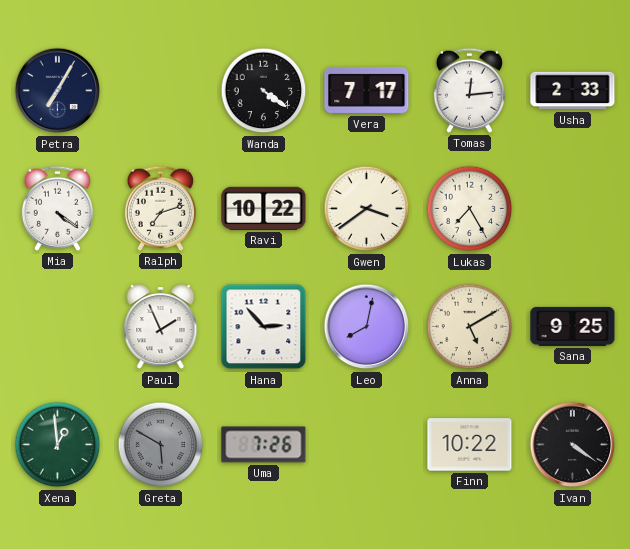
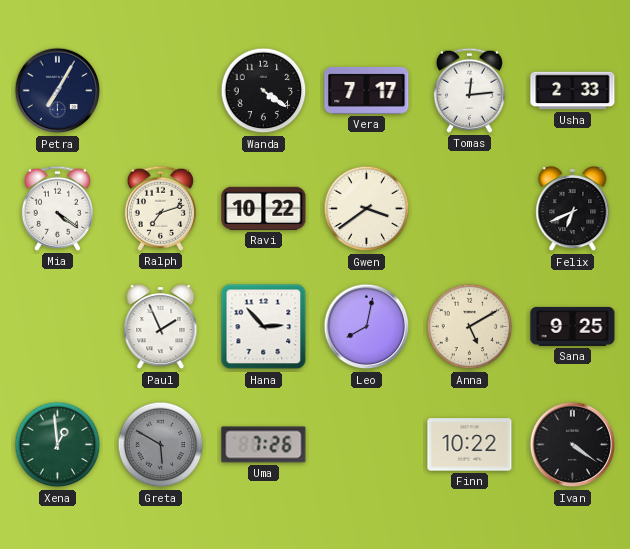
Lukas: 7:25 -> none (470, 209)
Felix: none -> 6:41 (573, 210)
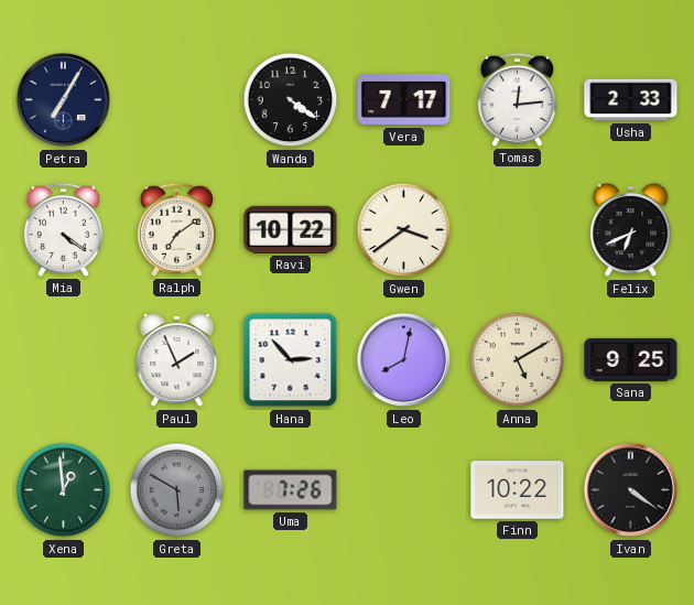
Ralph: 7:12 -> 7:09 (176, 229)
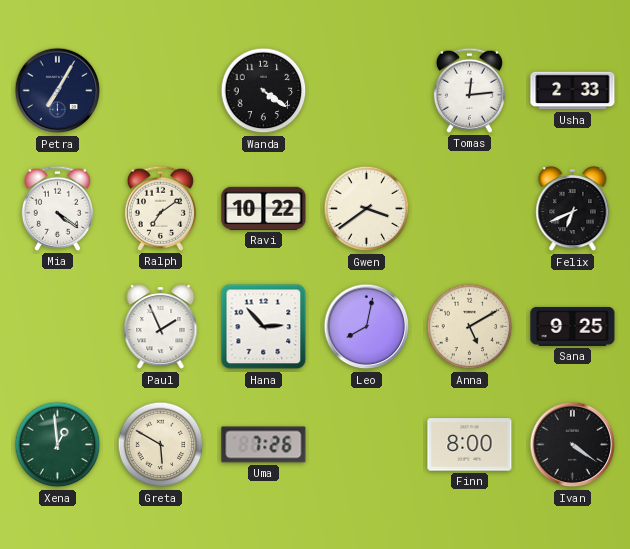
Vera: 7:17 -> none (404, 99)
Greta dial: grey -> cream (161, 445)
Finn: 10:22 -> 8:00 (470, 445)
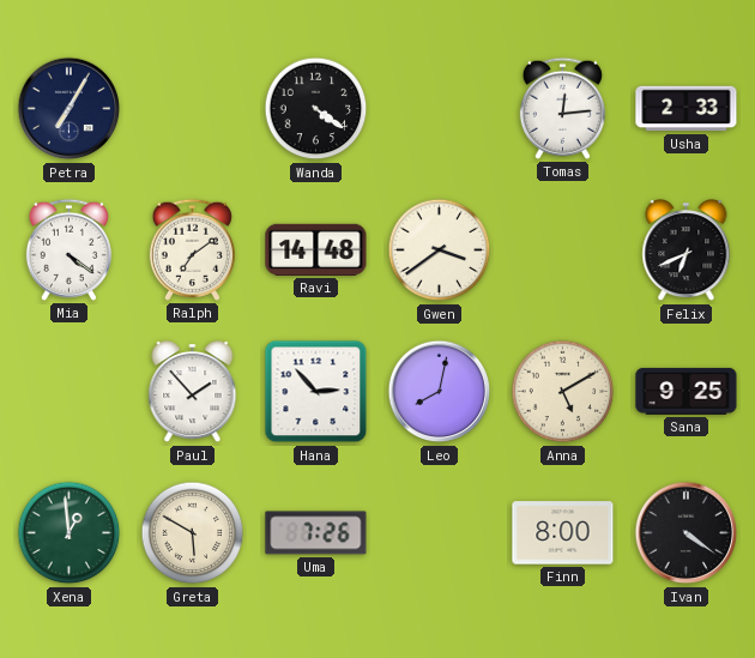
Ravi: 10:22 -> 14:48 (316, 249)
Paul: 1:56 -> 1:53 (193, 393)
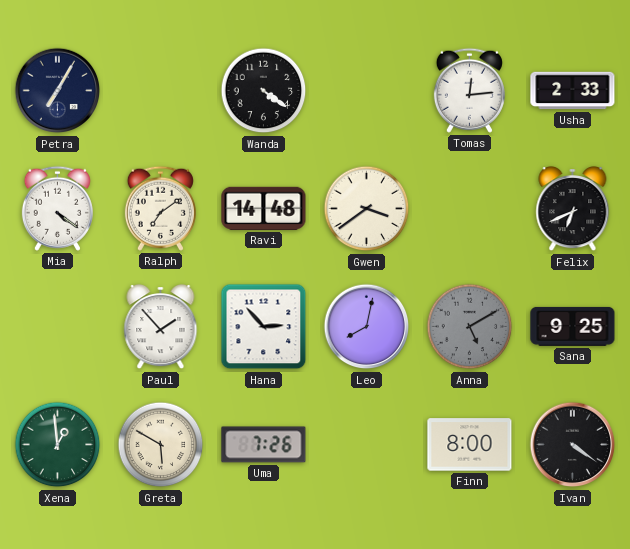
Anna dial: cream -> grey (470, 327)
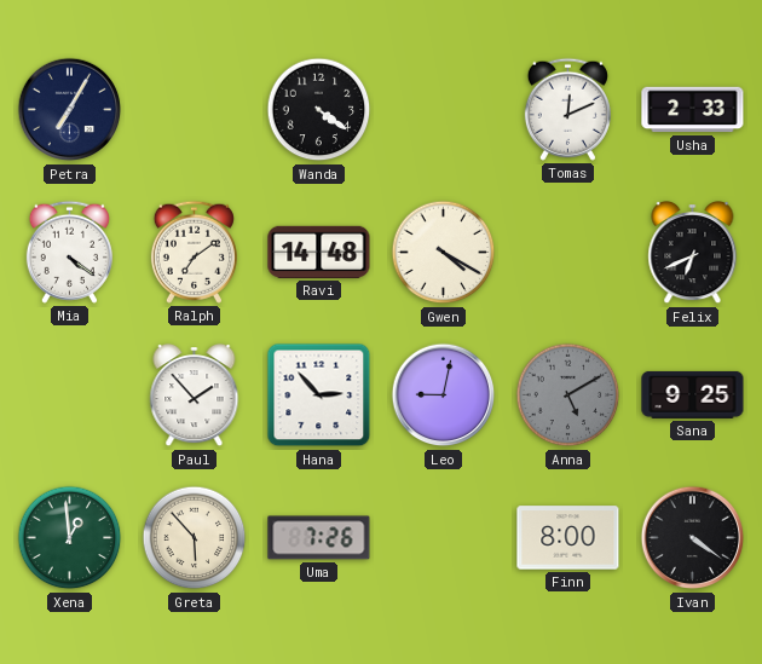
Tomas: 12:14 -> 12:11 (567, 109)
Gwen: 3:39 -> 4:20 (444, 253)
Leo: 8:02 -> 9:02 (444, 395)
Greta: 5:50 -> 5:53 (195, 538)
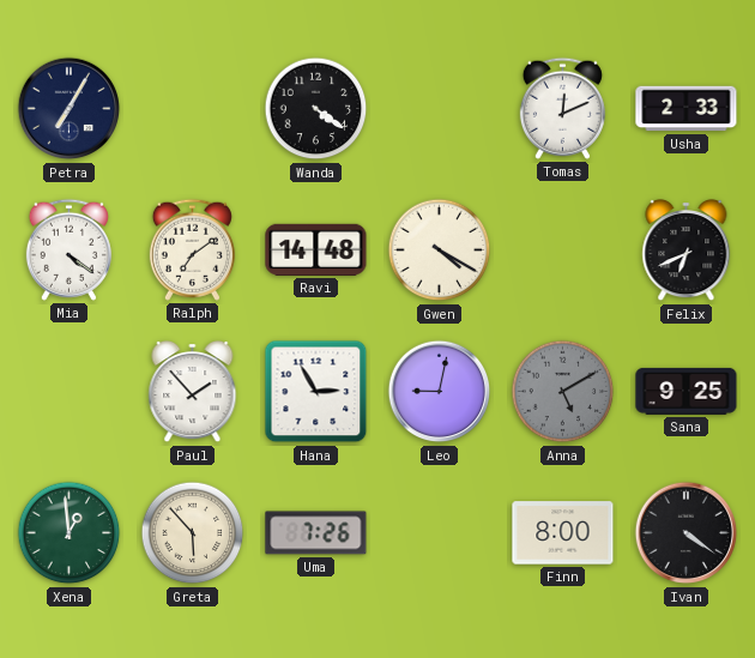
Hana: 2:53 -> 2:55 (316, 392)
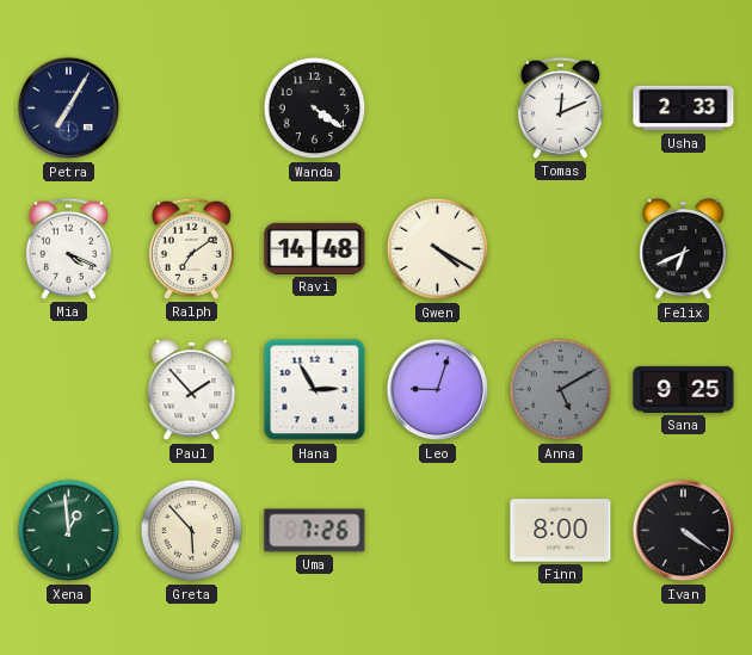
Mia: 4:21 -> 4:19 (68, 248)
Leo: 9:02 -> 9:03 (438, 390)
